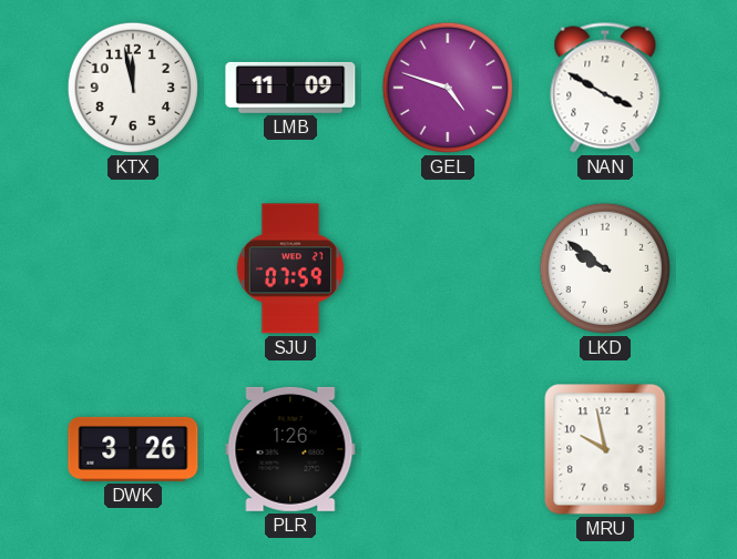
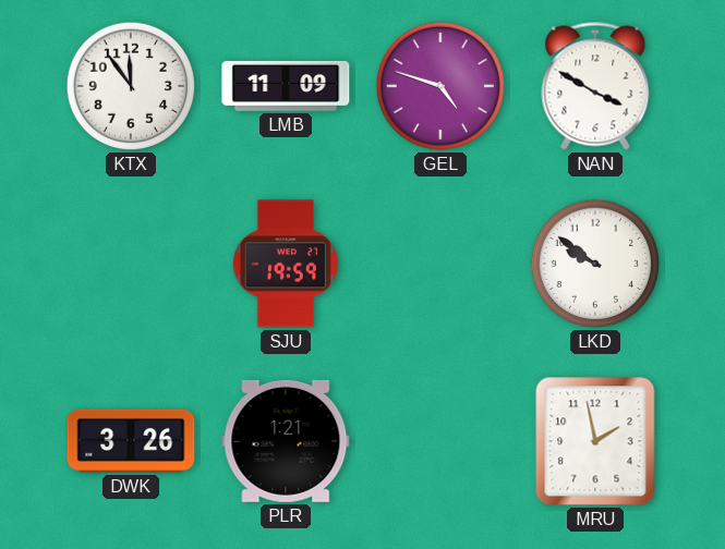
KTX: 11:58 -> 11:54 (131, 86)
SJU: 07:59 -> 19:59 (286, 264)
PLR: 1:26 -> 1:21 (286, 441)
MRU: 9:58 -> 1:58 (595, 441)
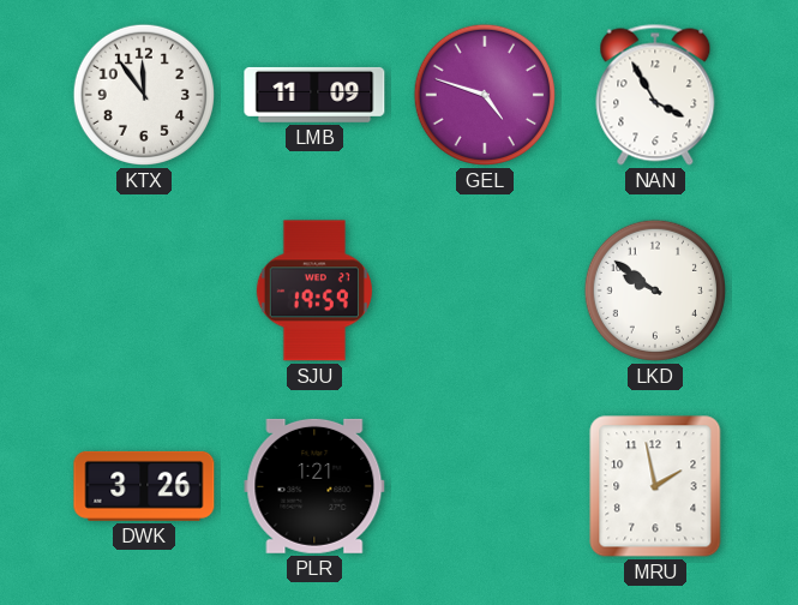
NAN: 3:50 -> 3:55 (655, 95)
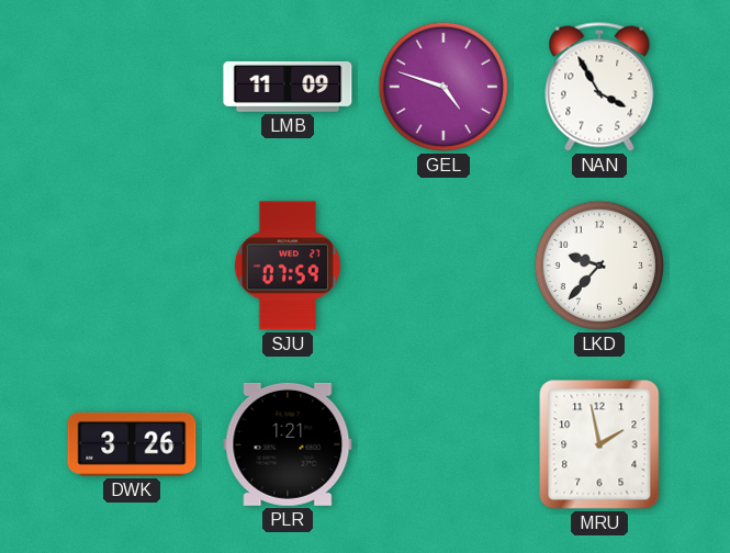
KTX: 11:54 -> none (144, 95)
SJU: 19:59 -> 07:59 (288, 266)
LKD: 9:51 -> 9:37 (599, 266)
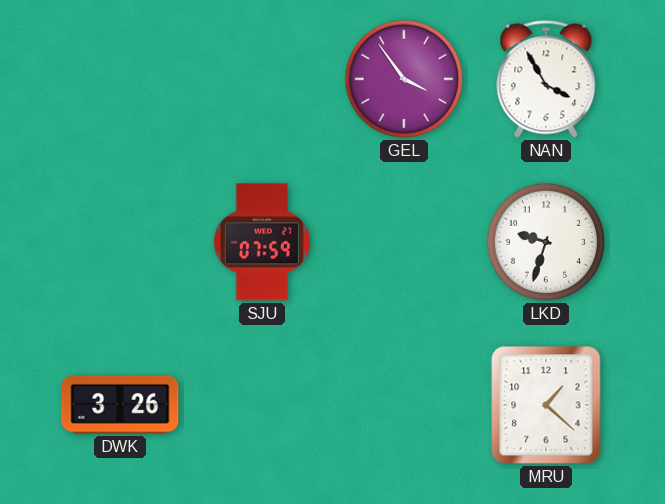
LMB: 11:09 -> none (288, 87)
GEL: 4:48 -> 3:54 (404, 79)
LKD: 9:37 -> 9:33 (546, 242)
PLR: 1:21 -> none (288, 444)
MRU: 1:58 -> 1:22 (546, 405)
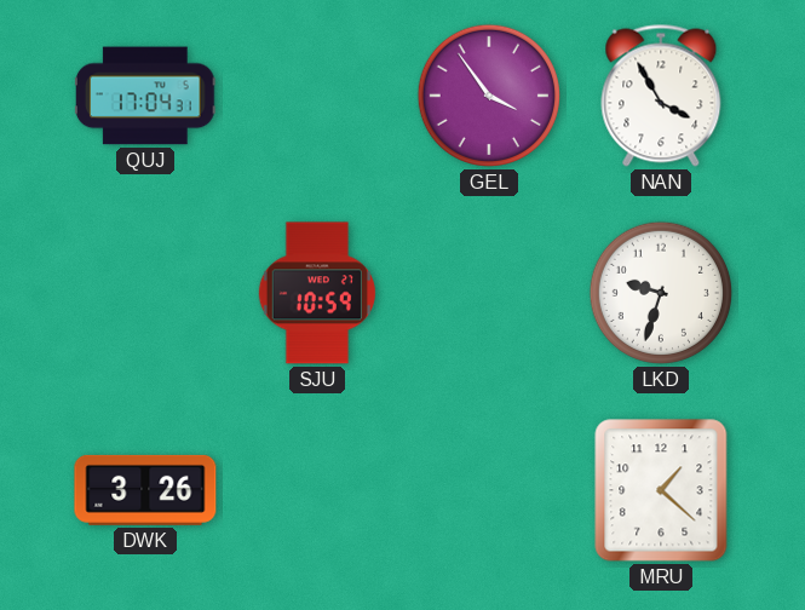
QUJ: none -> 17:04 (146, 96)
SJU: 07:59 -> 10:59 (317, 293)
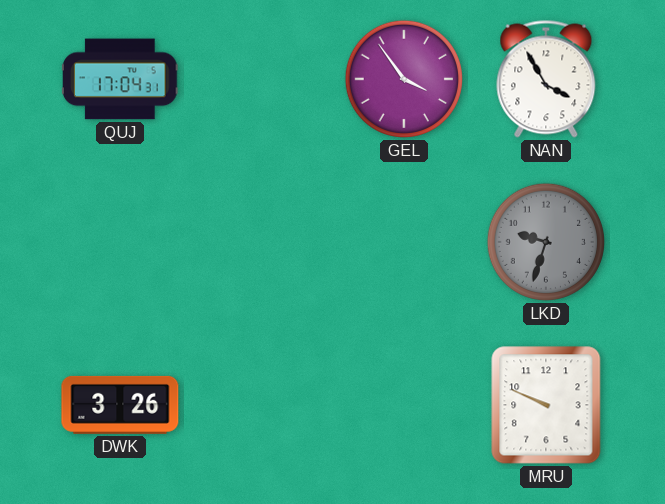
SJU: 10:59 -> none (317, 293)
LKD dial: white -> grey (546, 242)
MRU: 1:22 -> 9:49 (546, 405)
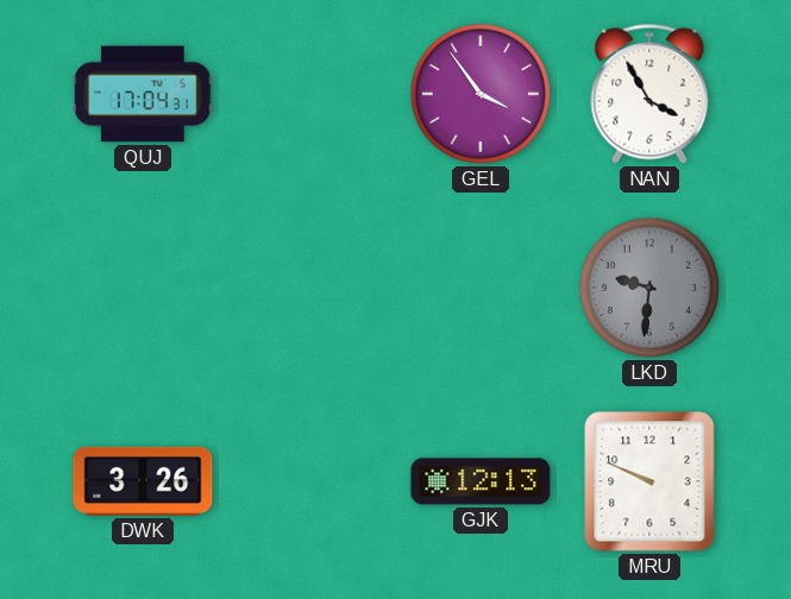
LKD: 9:33 -> 9:31 (649, 288)
GJK: none -> 12:13 (481, 481)
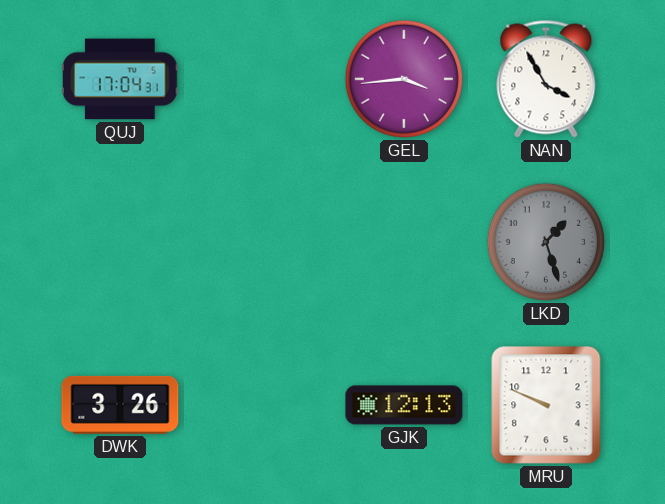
GEL: 3:54 -> 3:44 (404, 79)
LKD: 9:31 -> 1:27 (546, 242)
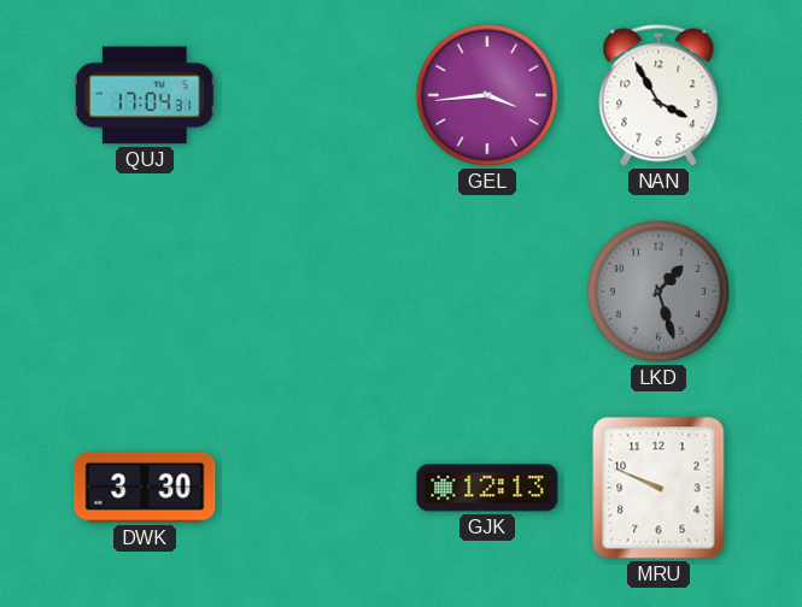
DWK: 3:26 -> 3:30 (145, 488)
